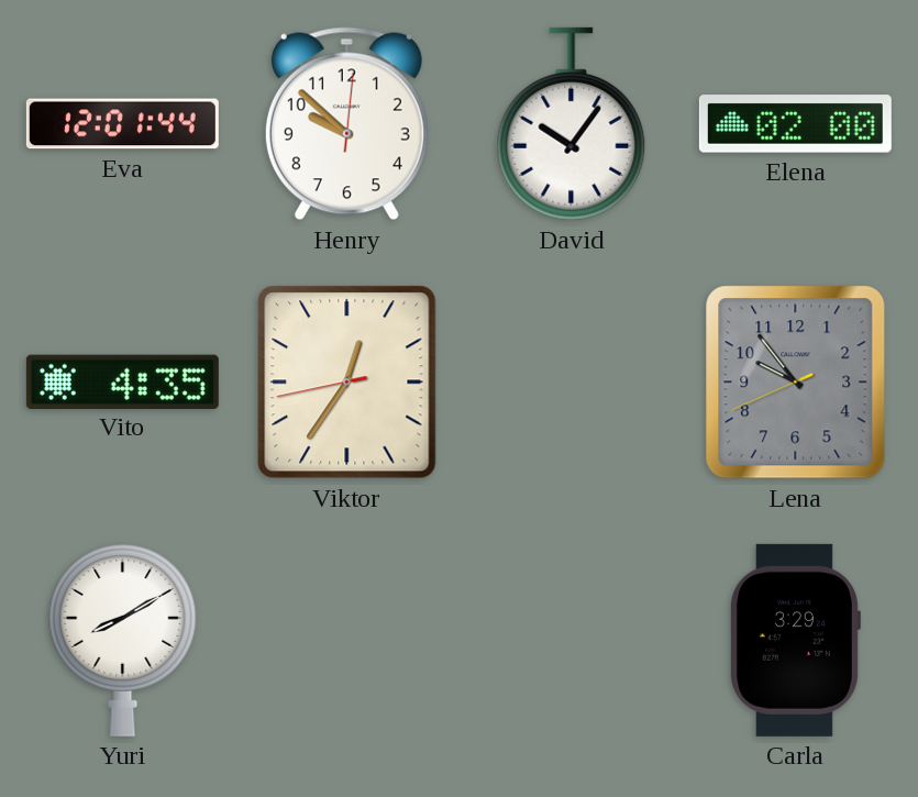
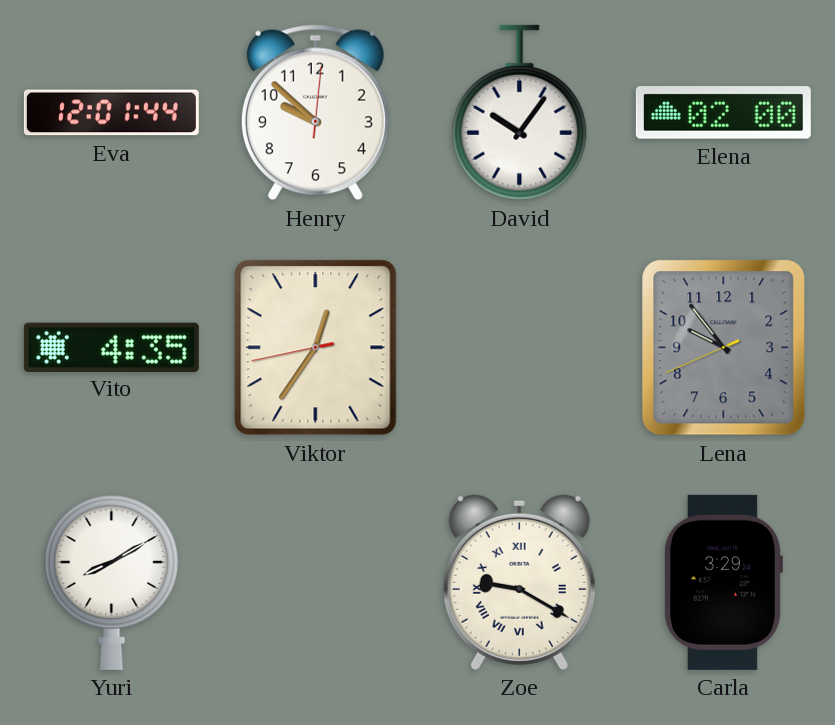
Zoe: none -> 9:20 (519, 582)
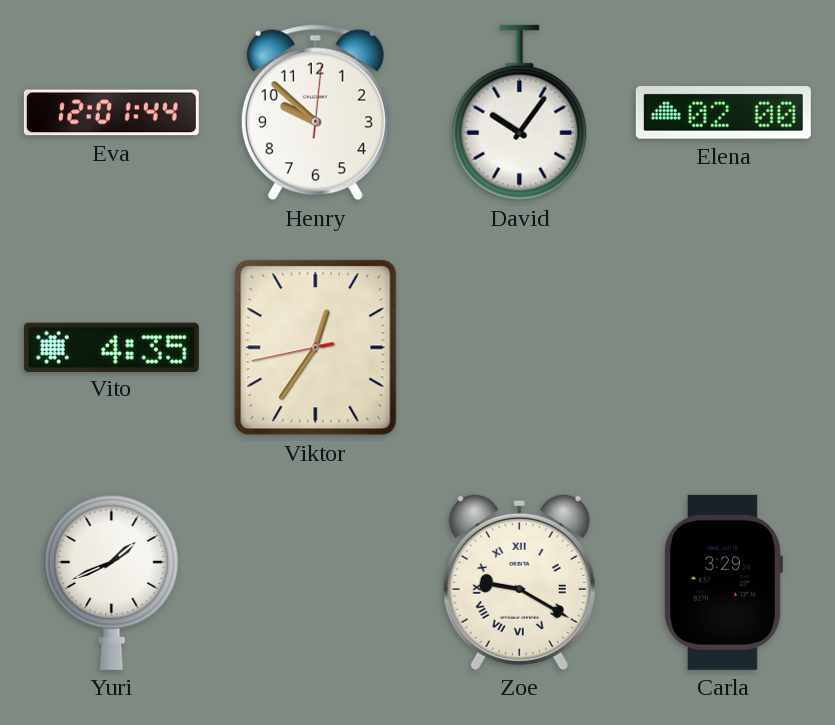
Lena: 9:53 -> none (724, 348)
Yuri: 8:10 -> 1:41 (112, 582)
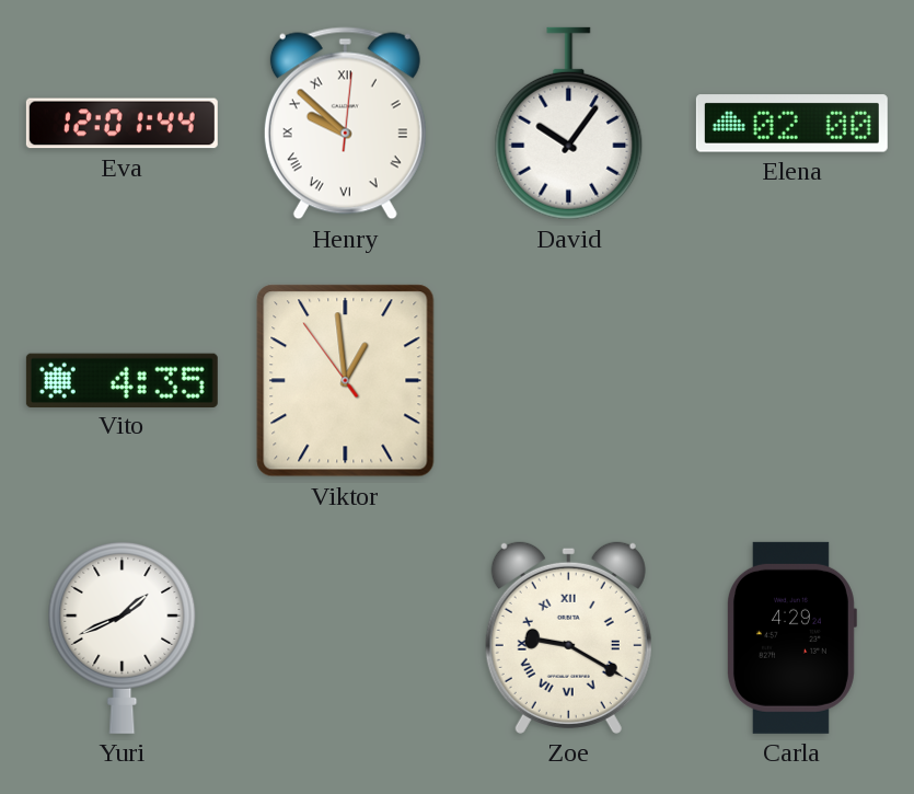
Henry numerals: Arabic -> Roman (345, 124)
Viktor: 12:35 -> 12:58 (346, 381)
Carla: 3:29 -> 4:29 (791, 637)
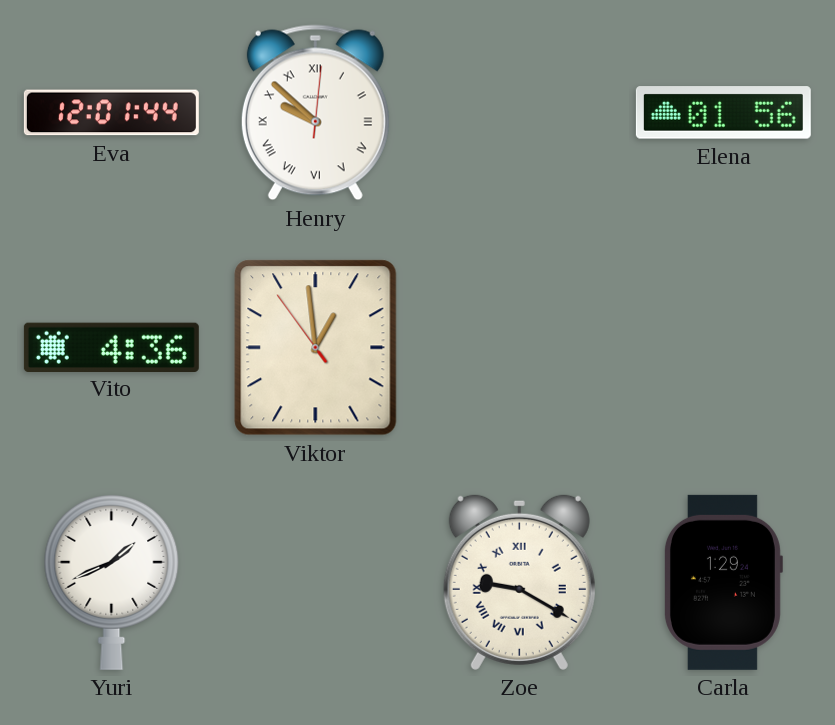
David: 10:06 -> none (569, 124)
Elena: 02:00 -> 01:56 (723, 113)
Vito: 4:35 -> 4:36 (111, 347)
Carla: 4:29 -> 1:29 (723, 582)
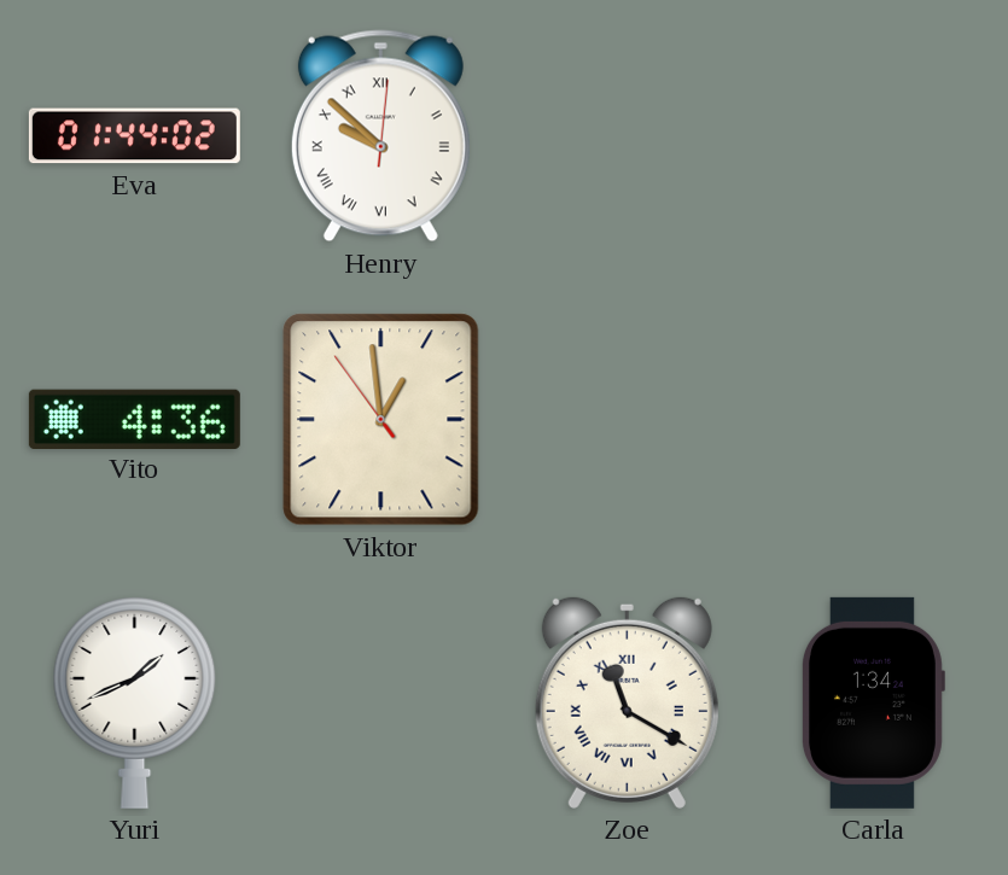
Eva: 12:01 -> 01:44 (134, 136)
Elena: 01:56 -> none (723, 113)
Zoe: 9:20 -> 11:20 (627, 702)
Carla: 1:29 -> 1:34 (873, 702)
